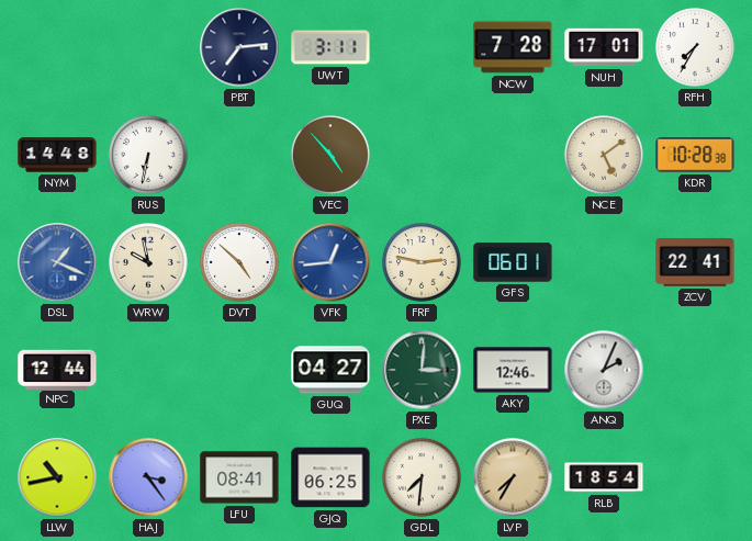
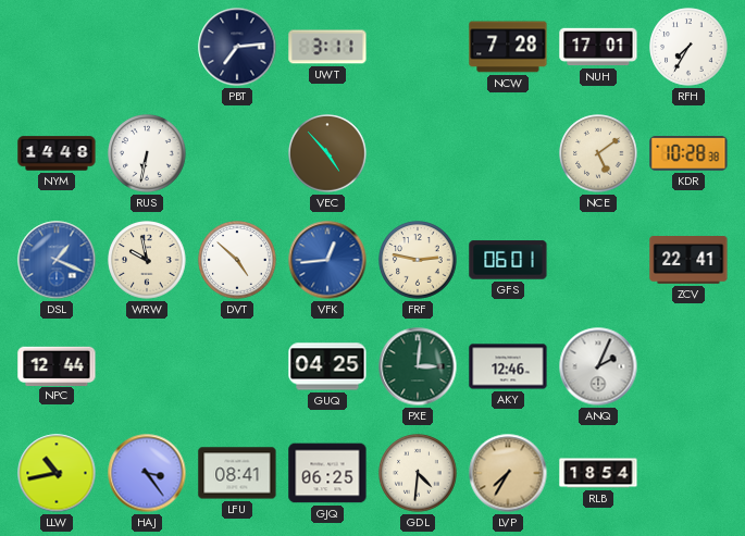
GUQ: 04:27 -> 04:25 (327, 366)
GDL: 7:31 -> 4:31 (418, 473)
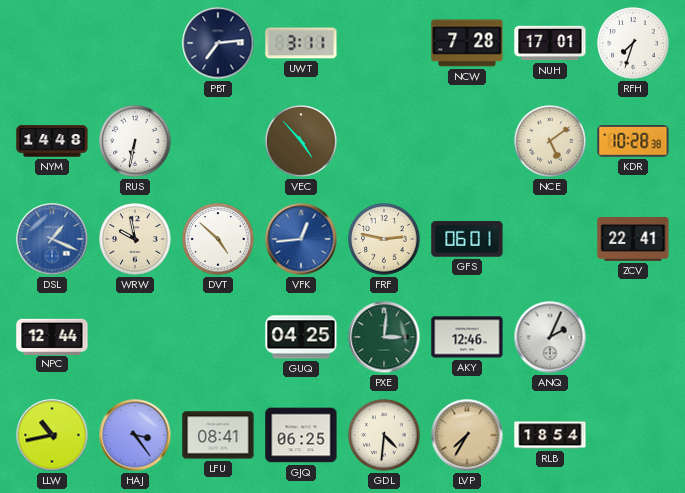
RFH: 7:35 -> 7:33 (633, 43)
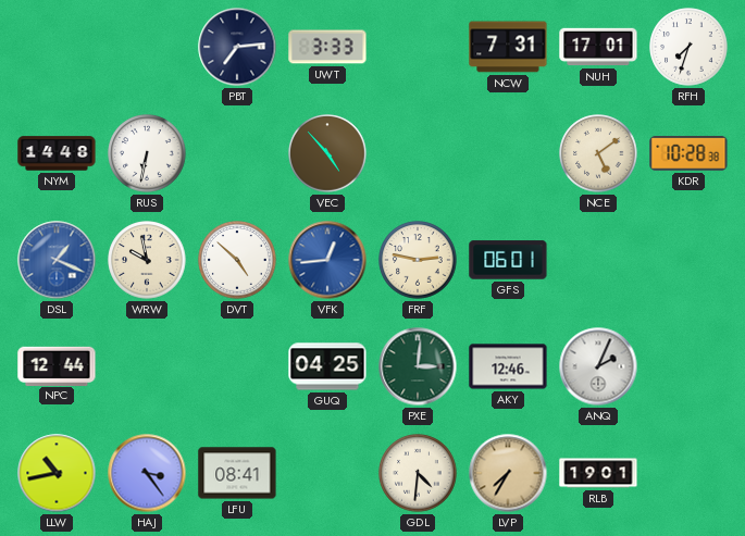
UWT: 3:11 -> 3:33 (327, 47)
NCW: 7:28 -> 7:31 (508, 47)
ZCV: 22:41 -> none (633, 240)
GJQ: 06:25 -> none (301, 435)
RLB: 18:54 -> 19:01 (598, 473)
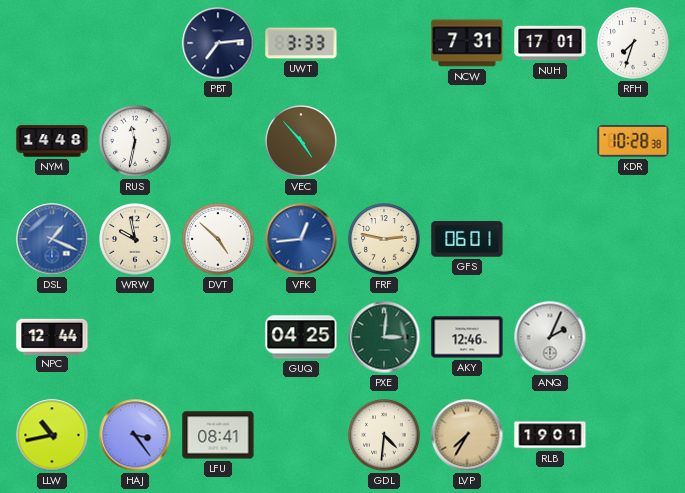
RUS: 6:32 -> 11:32 (135, 141)
NCE: 5:09 -> none (598, 153)
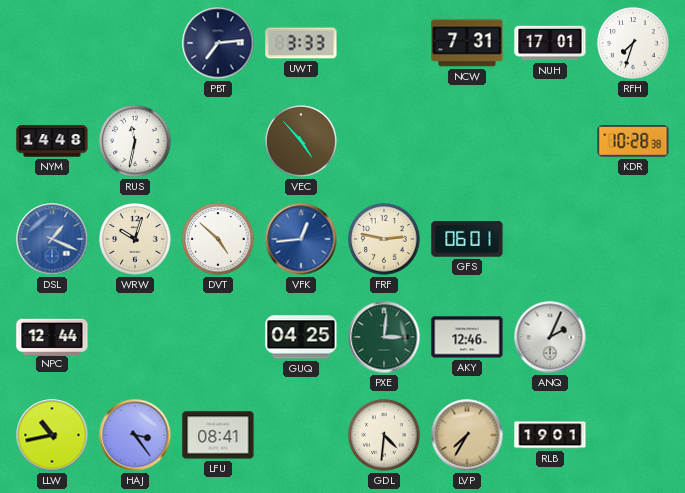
WRW: 9:58 -> 10:03 (135, 239)
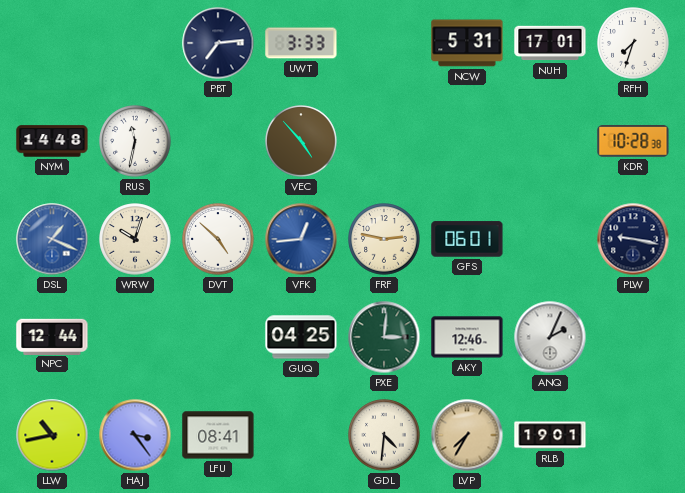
NCW: 7:31 -> 5:31 (467, 43)
PLW: none -> 9:17 (633, 239)
